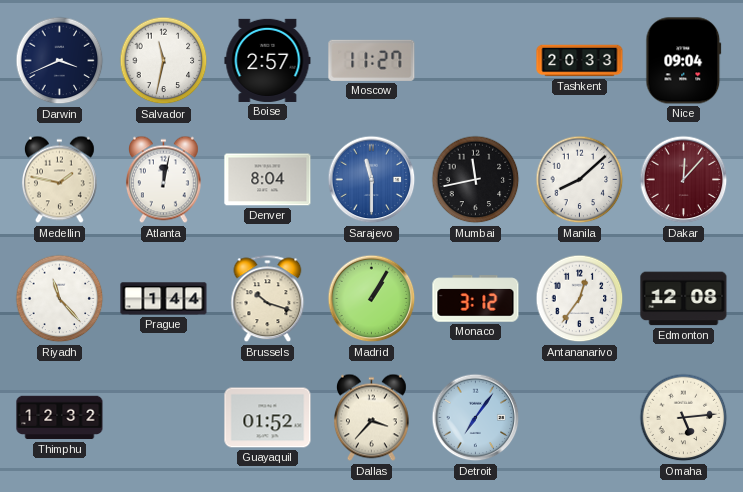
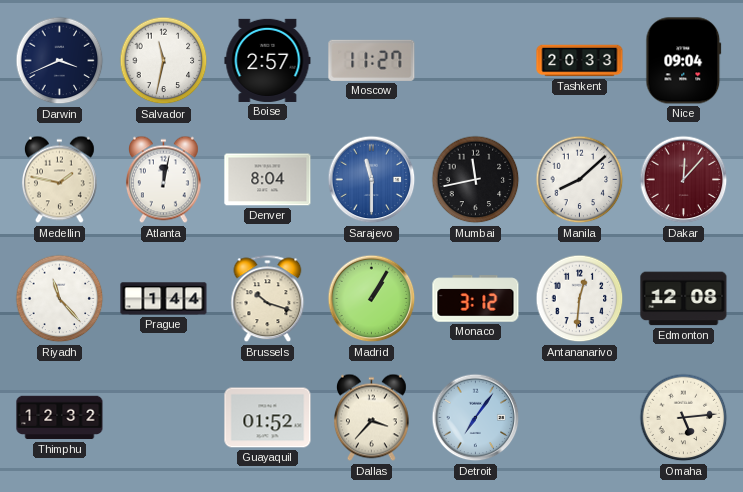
Antananarivo: 12:36 -> 12:31 (580, 299)
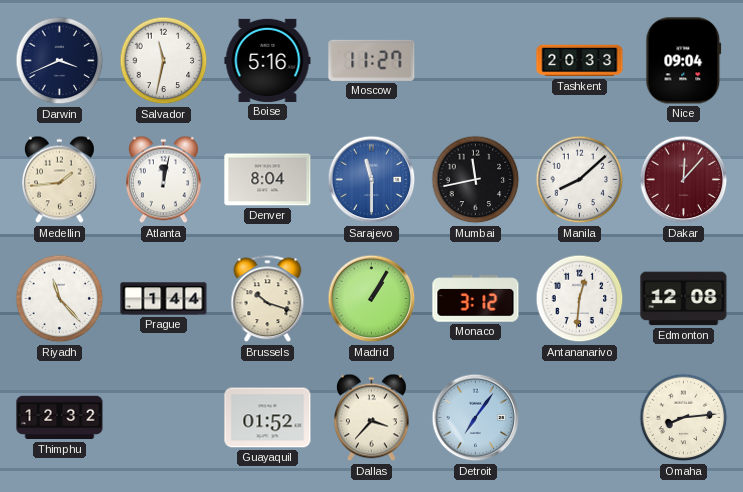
Boise: 2:57 -> 5:16 (268, 60)
Medellin: 1:47 -> 1:44 (59, 180)
Omaha: 5:14 -> 8:14 (684, 418)
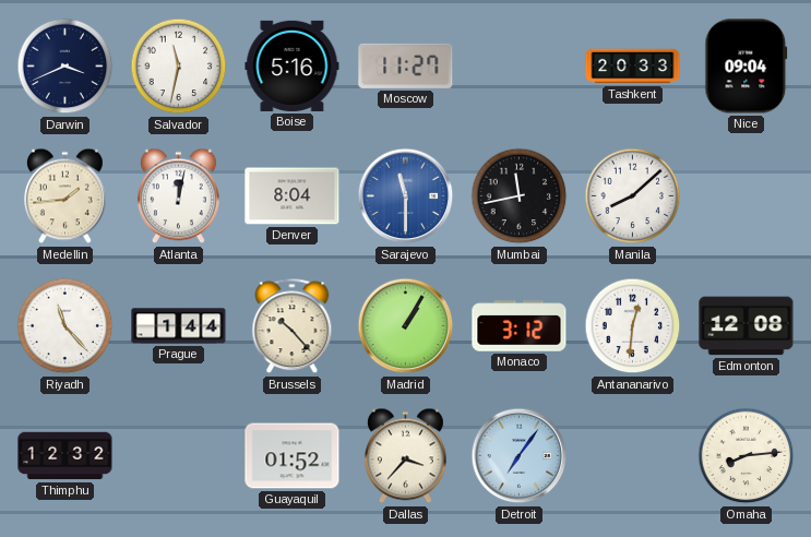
Dakar: 12:07 -> none (684, 180)
Brussels: 10:18 -> 10:23 (293, 326)
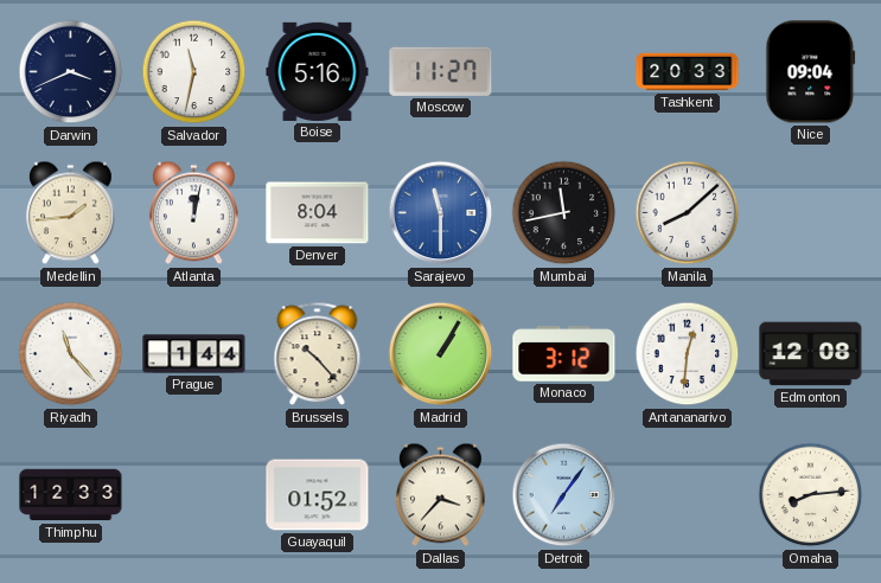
Thimphu: 12:32 -> 12:33 (71, 495)
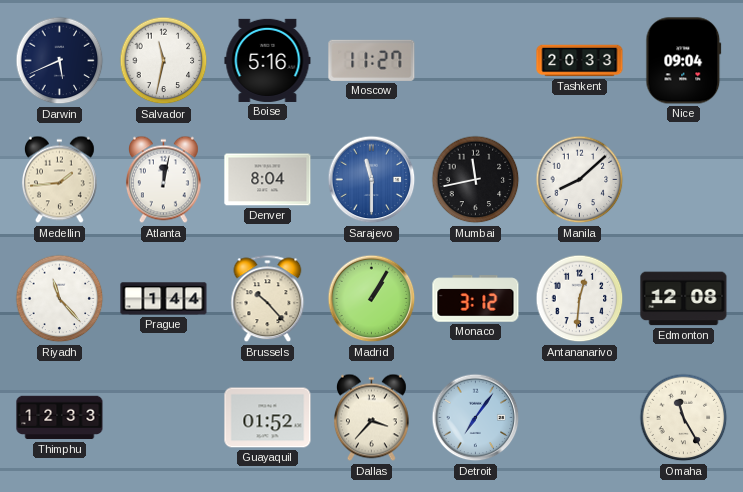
Darwin: 3:41 -> 5:41 (60, 61)
Omaha: 8:14 -> 11:25 (684, 418)
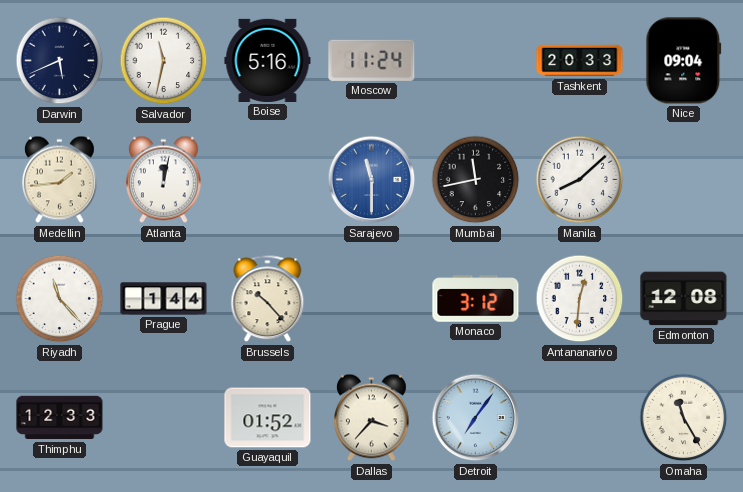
Moscow: 11:27 -> 11:24 (372, 60)
Denver: 8:04 -> none (268, 180)
Madrid: 1:05 -> none (372, 299)
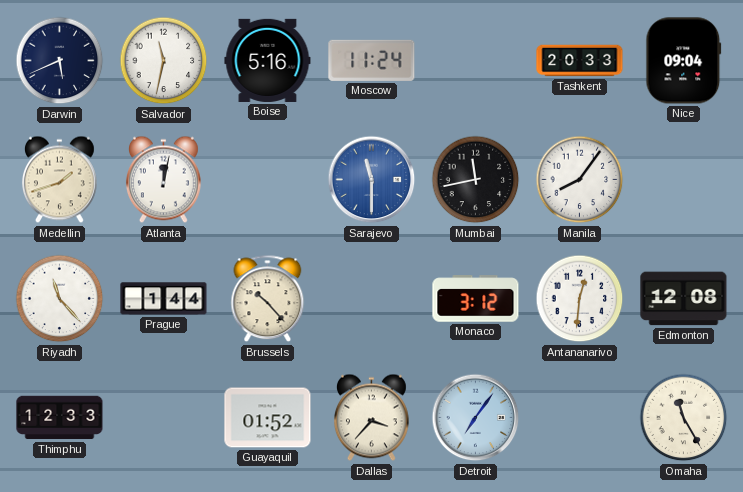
Medellin: 1:44 -> 1:42 (59, 180)
Manila: 8:08 -> 8:06 (580, 180)
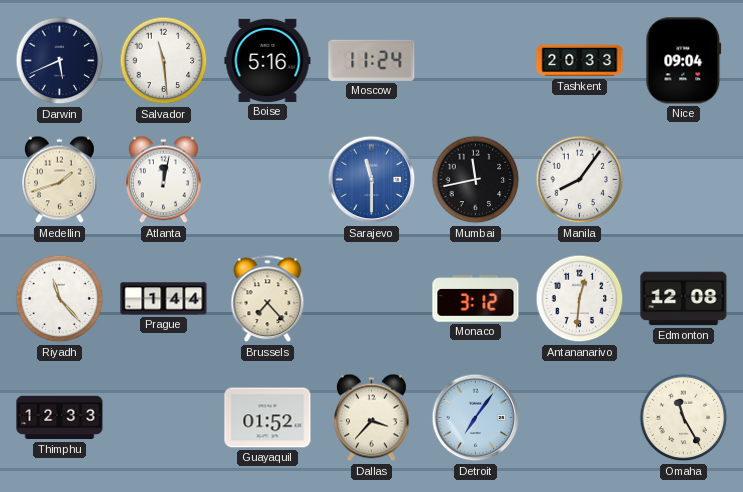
Salvador: 11:32 -> 11:29 (164, 61)
Brussels: 10:23 -> 7:23 (268, 299)
